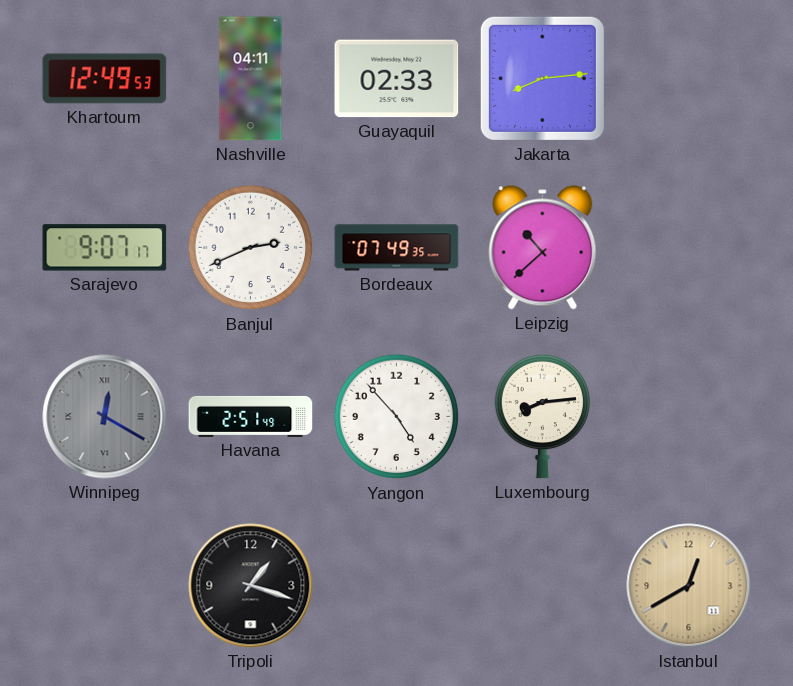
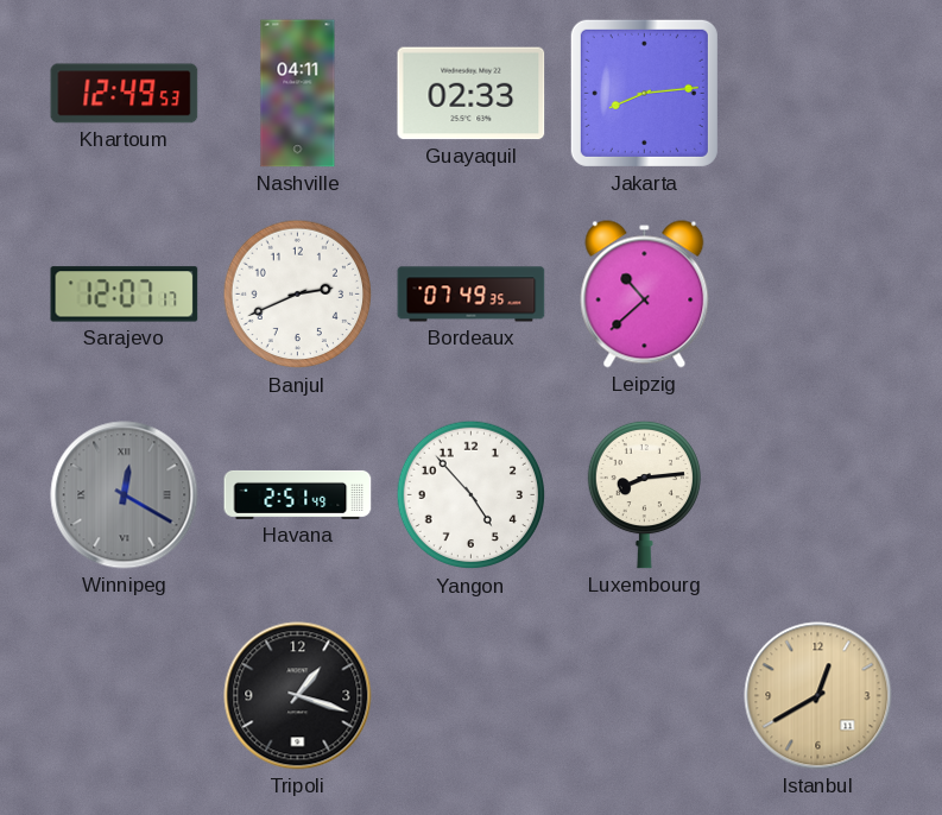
Sarajevo: 9:07 -> 12:07 (125, 295)
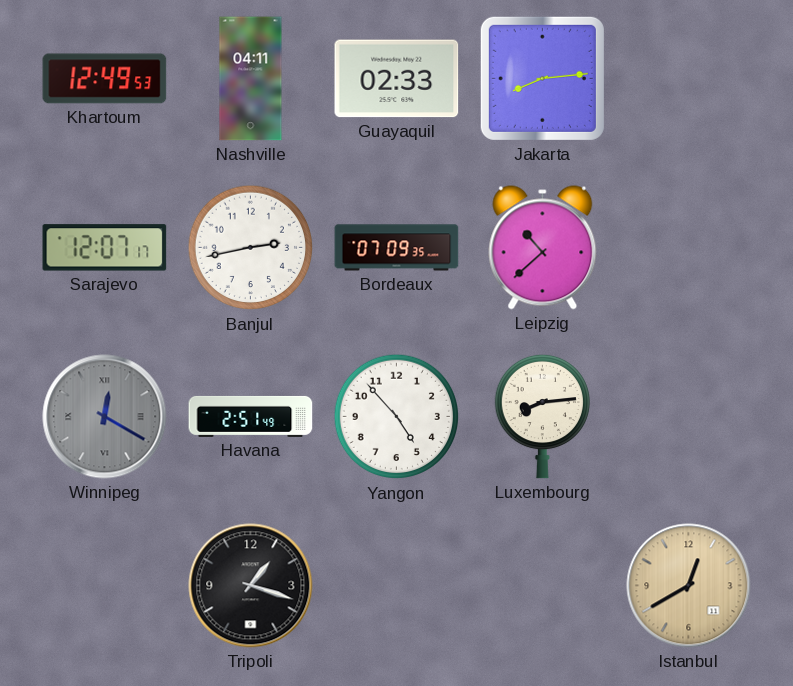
Banjul: 2:41 -> 2:43 (251, 248)
Bordeaux: 07:49 -> 07:09 (397, 248)
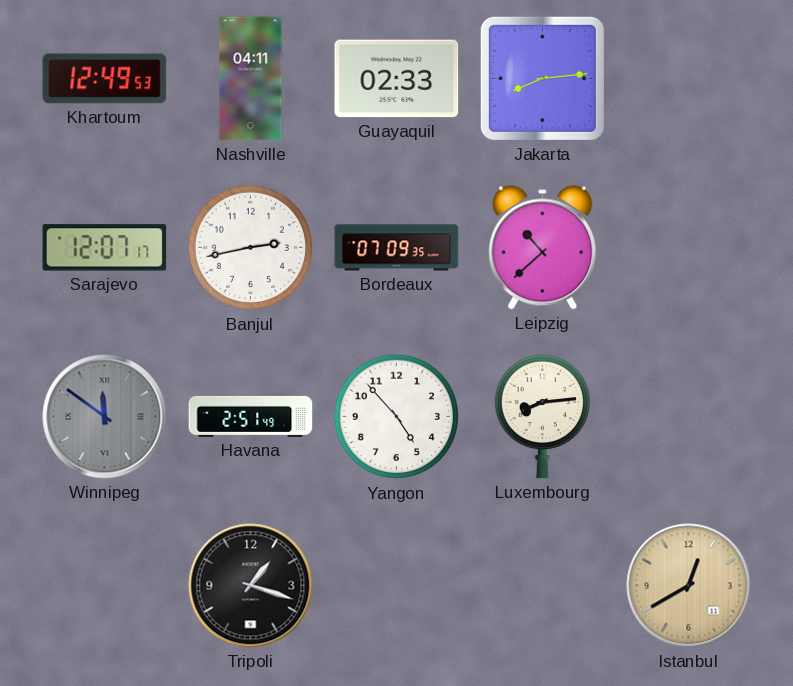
Winnipeg: 12:20 -> 11:51 (105, 417)
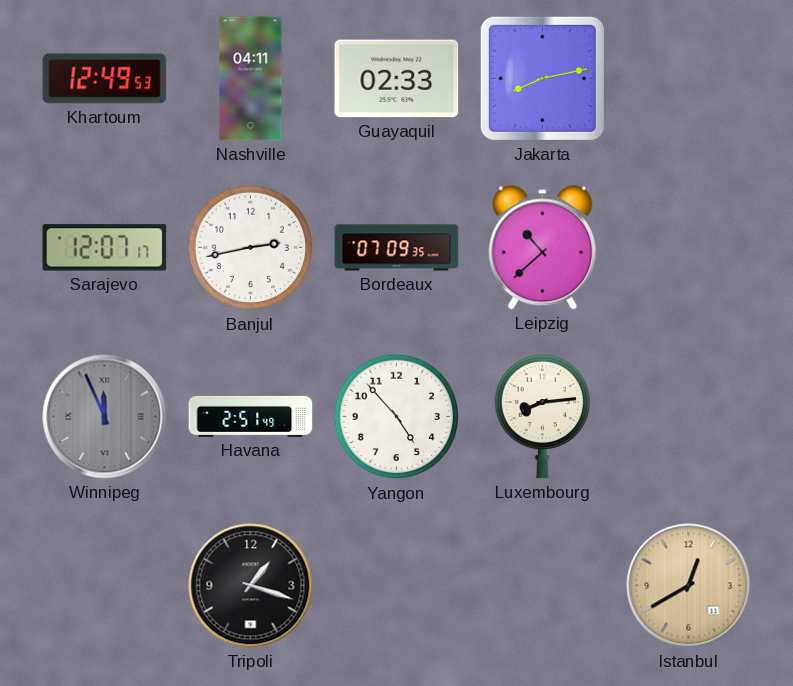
Jakarta: 8:14 -> 8:13 (542, 78)
Winnipeg: 11:51 -> 11:56 (105, 417)
